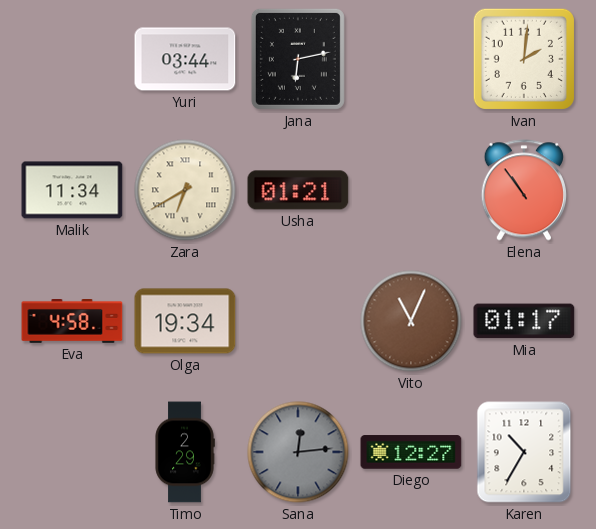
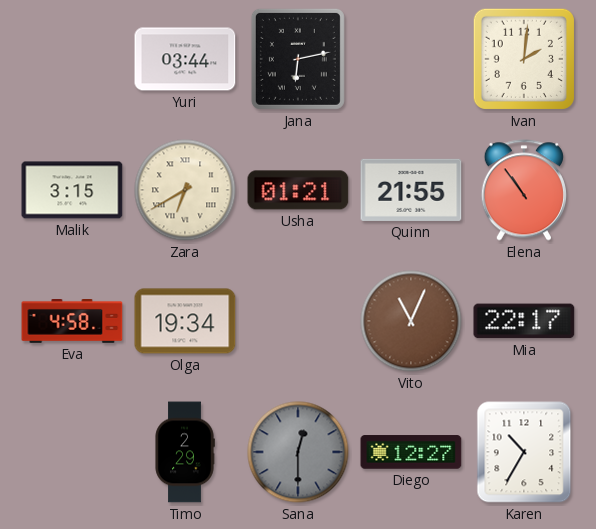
Malik: 11:34 -> 3:15 (72, 190)
Quinn: none -> 21:55 (411, 190)
Mia: 01:17 -> 22:17 (524, 321)
Sana: 12:14 -> 12:30 (298, 452)
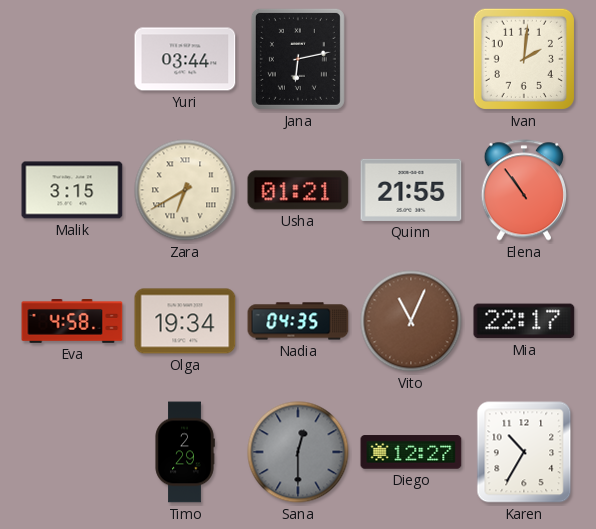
Nadia: none -> 04:35 (298, 321)
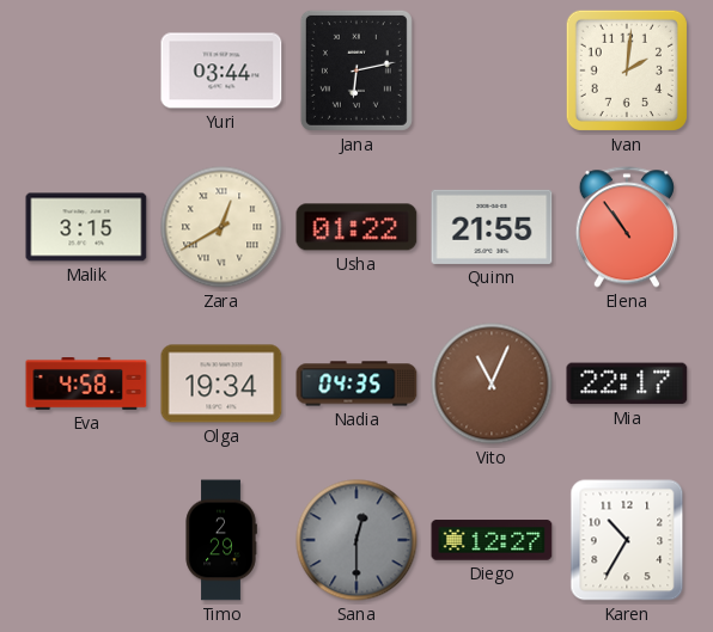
Zara: 6:40 -> 12:40 (221, 227)
Usha: 01:21 -> 01:22 (356, 227)
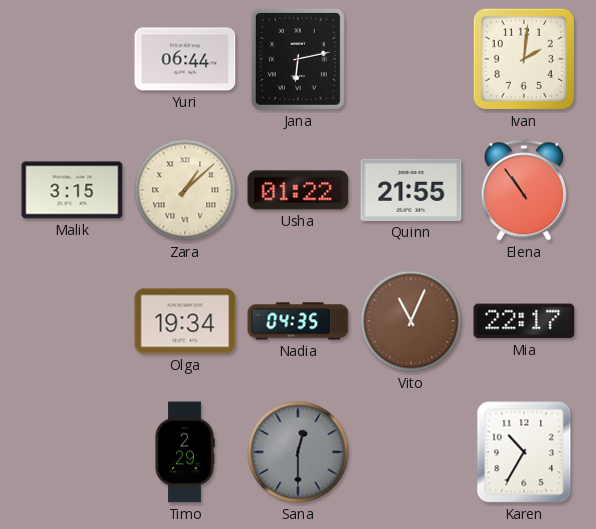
Yuri: 03:44 -> 06:44 (185, 59)
Zara: 12:40 -> 1:08 (185, 190)
Eva: 4:58 -> none (86, 385)
Diego: 12:27 -> none (492, 540)
